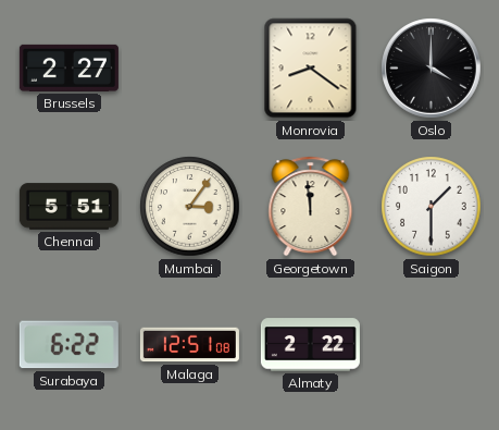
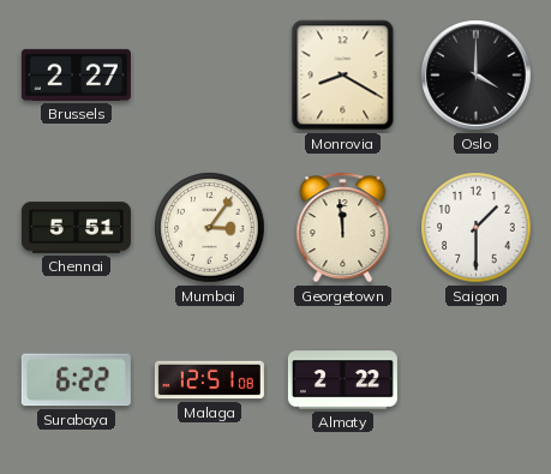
Monrovia: 8:21 -> 8:20 (343, 76)
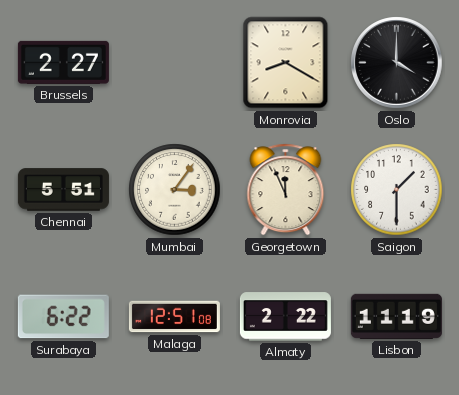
Georgetown: 11:59 -> 11:56 (286, 190)
Lisbon: none -> 11:19 (396, 316)
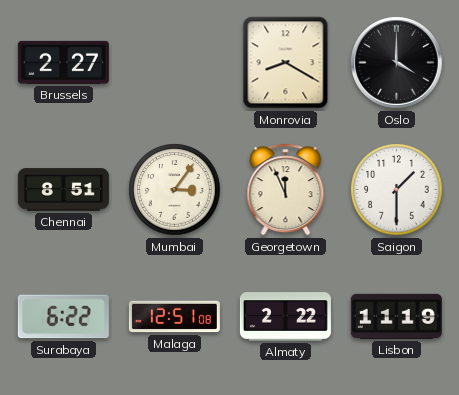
Chennai: 5:51 -> 8:51 (63, 190)
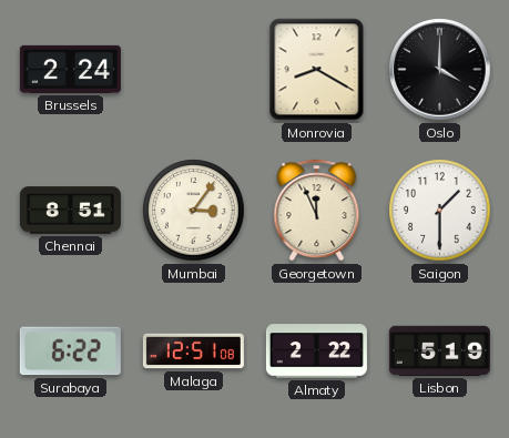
Brussels: 2:27 -> 2:24 (70, 69)
Lisbon: 11:19 -> 5:19 (439, 350)
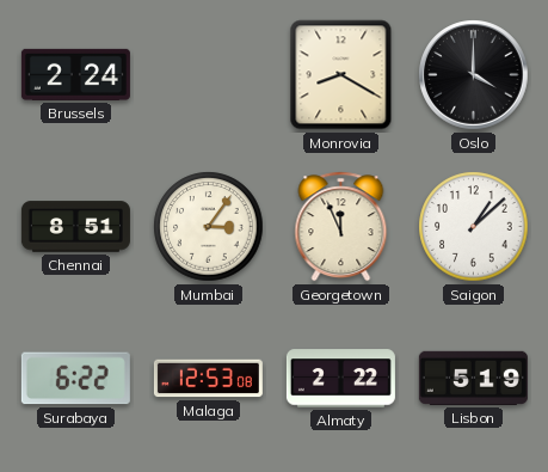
Saigon: 1:30 -> 1:08 (474, 227)
Malaga: 12:51 -> 12:53 (208, 379)
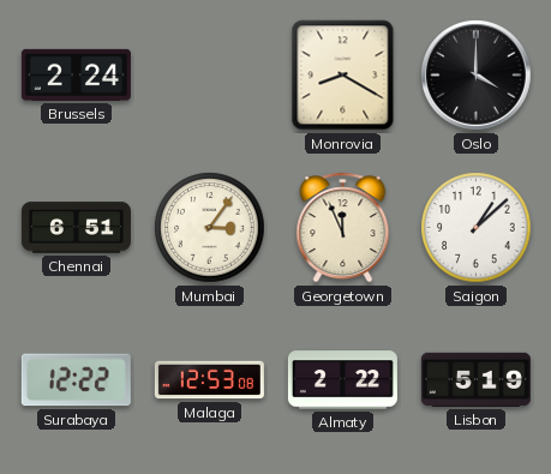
Chennai: 8:51 -> 6:51 (76, 228)
Surabaya: 6:22 -> 12:22 (76, 380)
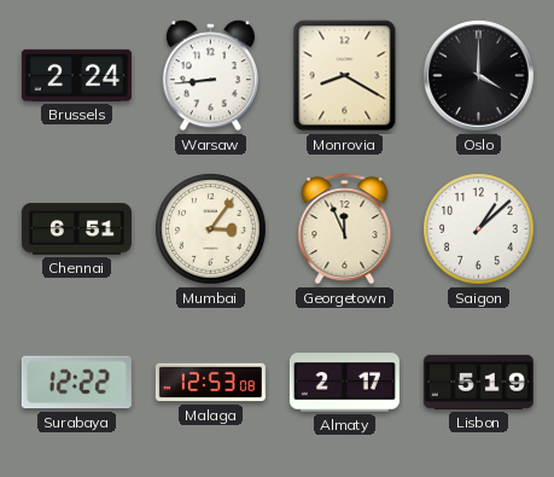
Warsaw: none -> 8:44 (210, 76)
Almaty: 2:22 -> 2:17 (344, 383)
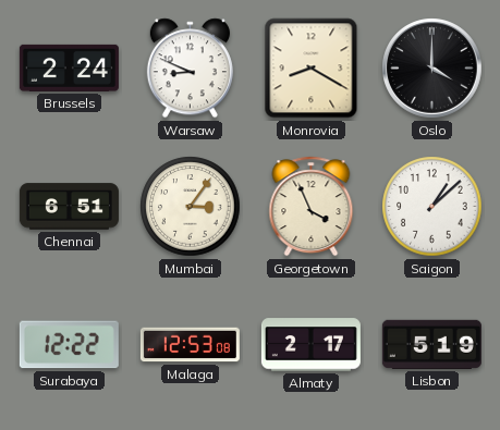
Warsaw: 8:44 -> 8:49 (190, 69)
Georgetown: 11:56 -> 3:56 (312, 207)
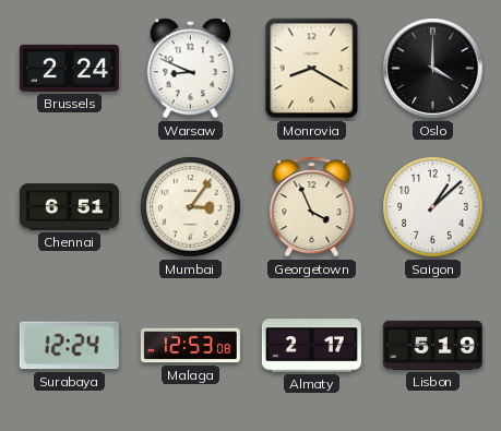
Surabaya: 12:22 -> 12:24 (69, 346)
